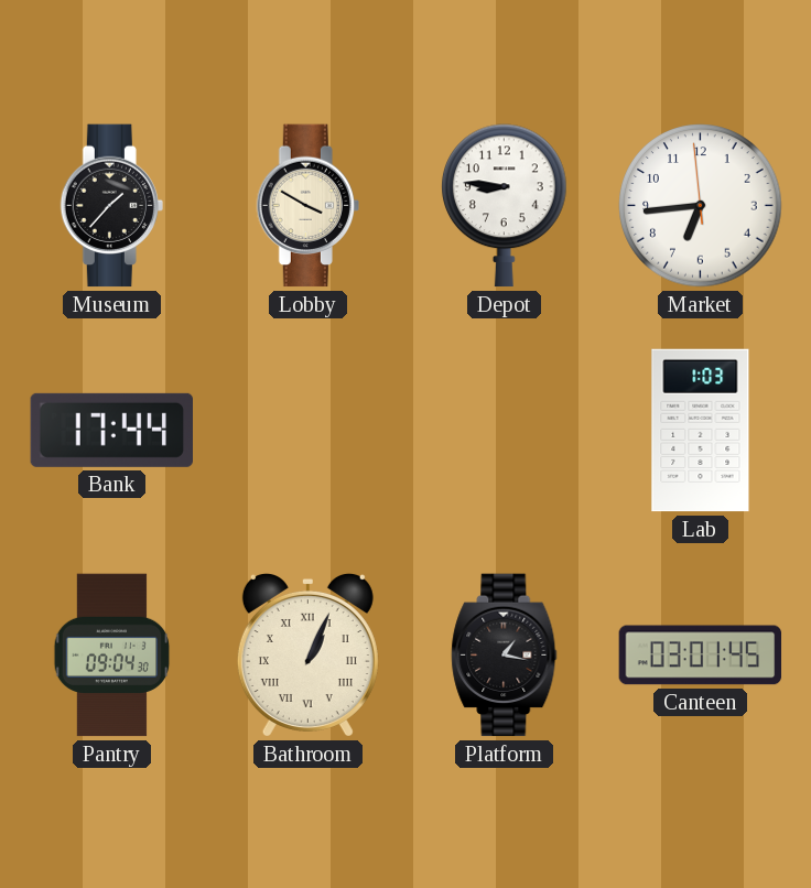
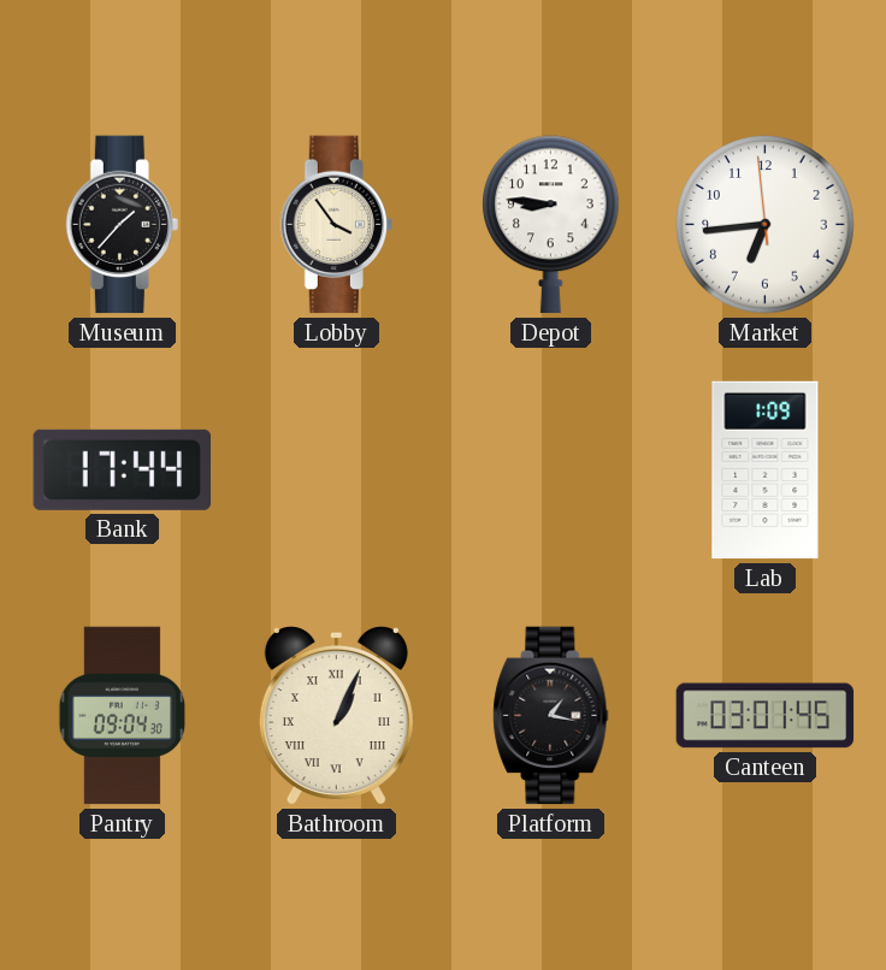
Lobby: 3:50 -> 3:54 (336, 225)
Lab: 1:03 -> 1:09 (766, 471)
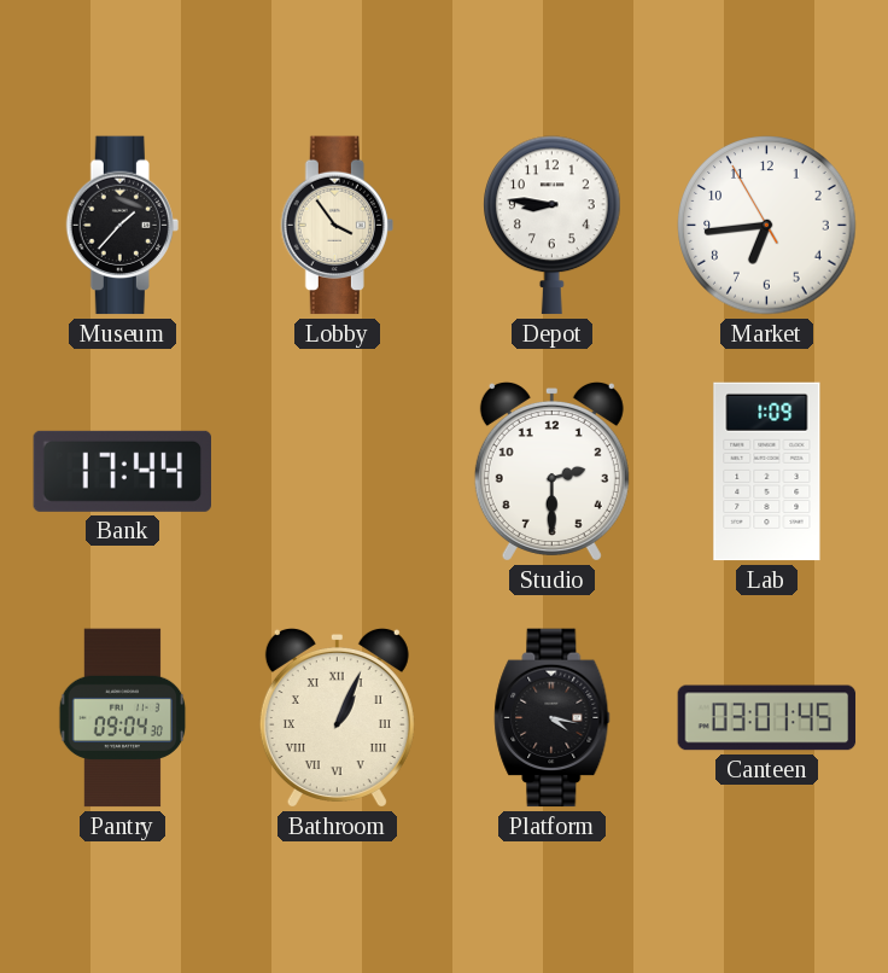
Market: 6:43:59 -> 6:43:55 (767, 226)
Studio: none -> 2:30 (551, 471)
Platform: 1:17 -> 4:17 (553, 718)
